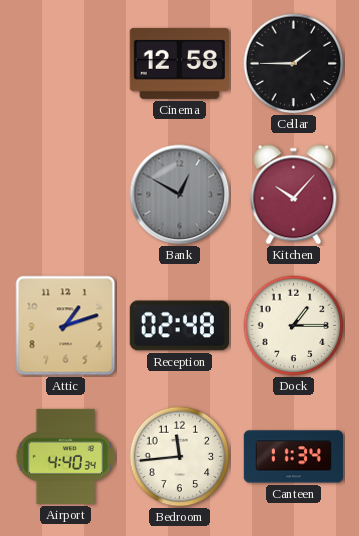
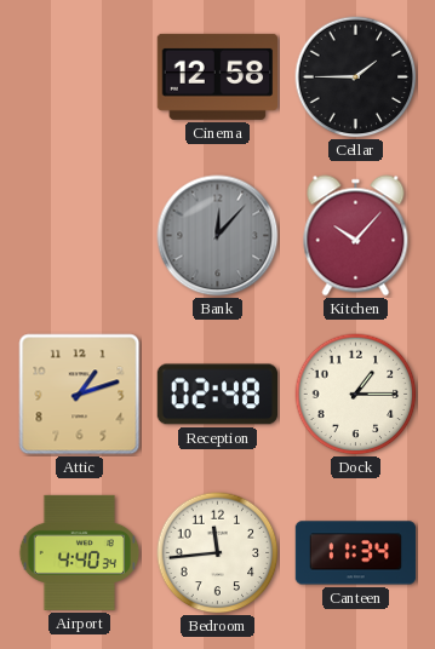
Bank: 12:50 -> 12:07 (218, 236)
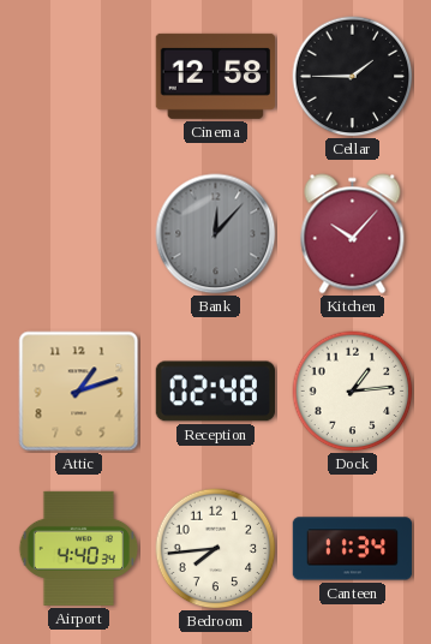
Dock: 1:15 -> 1:14 (353, 392)
Bedroom: 11:44 -> 7:44 (216, 549)
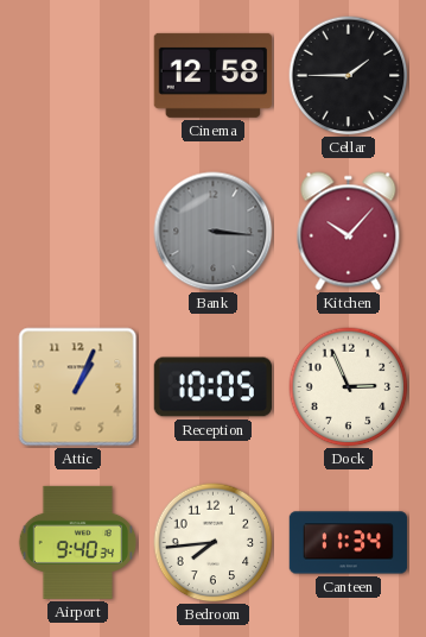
Bank: 12:07 -> 3:16 (214, 232)
Attic: 1:12 -> 1:04 (78, 387)
Reception: 02:48 -> 10:05 (212, 387)
Dock: 1:14 -> 2:56 (349, 387)
Airport: 4:40 -> 9:40 (78, 542)
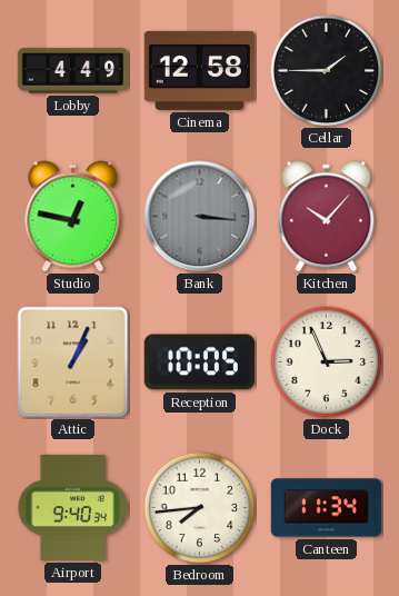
Lobby: none -> 4:49 (73, 71)
Studio: none -> 12:47 (73, 217)
